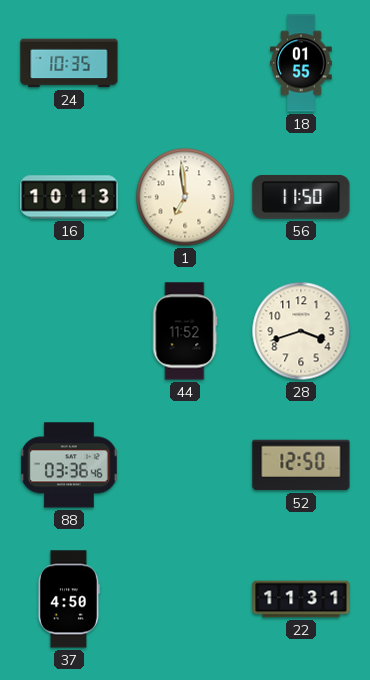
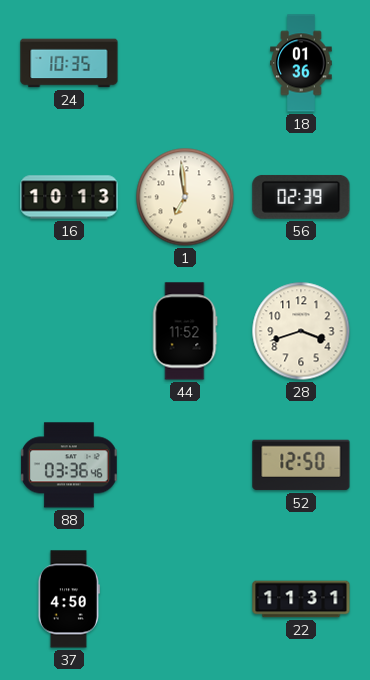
18: 01:55 -> 01:36 (301, 63)
56: 11:50 -> 02:39 (301, 197)
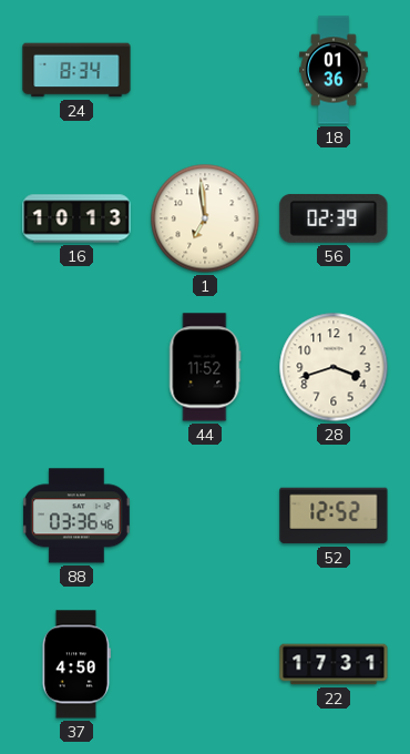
24: 10:35 -> 8:34 (76, 70)
52: 12:50 -> 12:52 (334, 516)
22: 11:31 -> 17:31 (334, 664)
